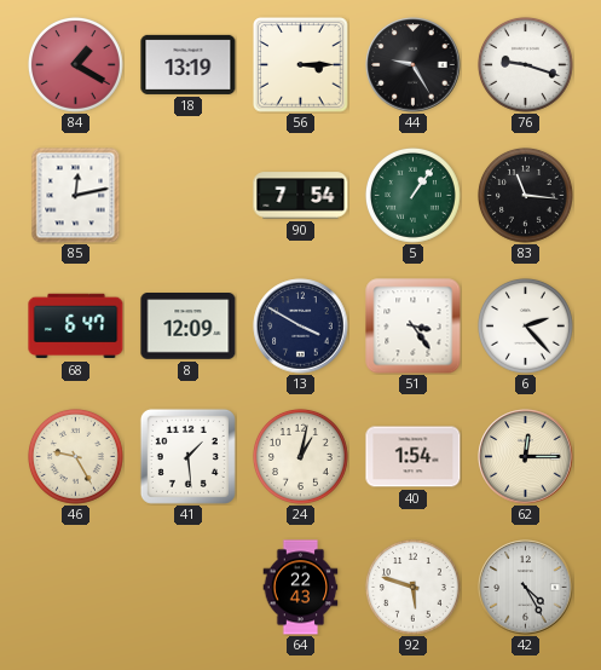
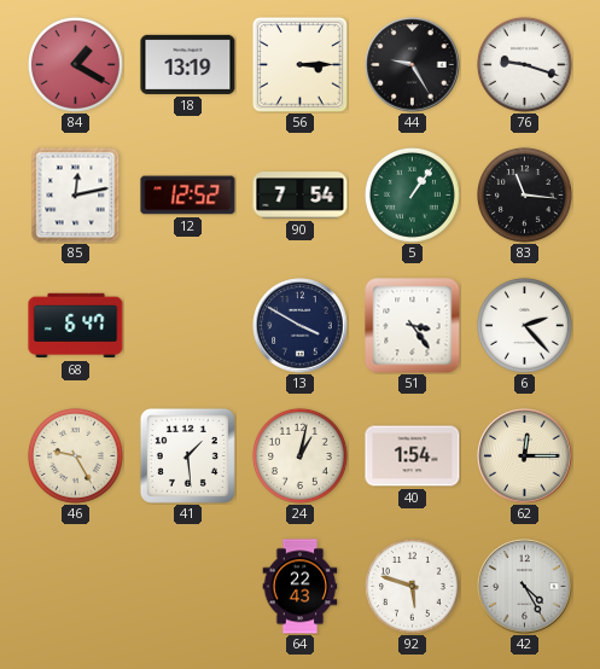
12: none -> 12:52 (188, 196)
8: 12:09 -> none (189, 327)
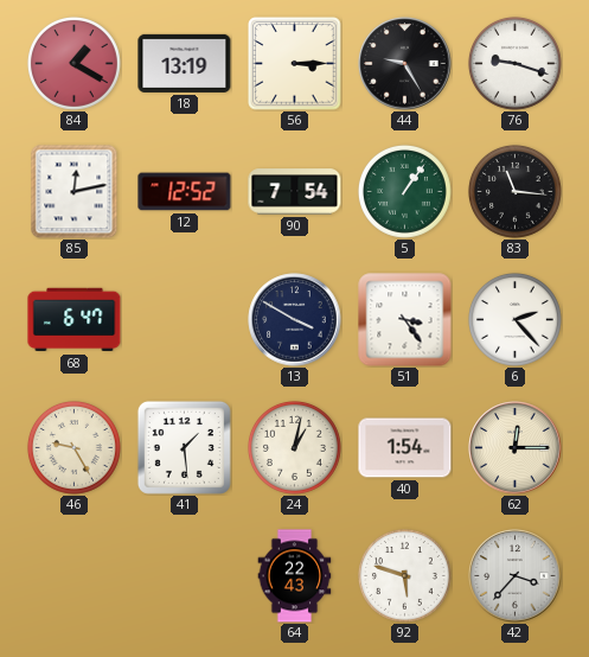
42: 4:25 -> 3:37 (516, 576)
